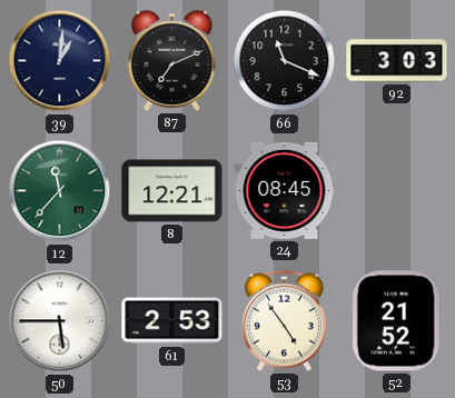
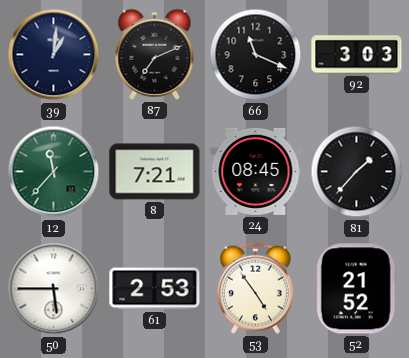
8: 12:21 -> 7:21 (155, 172)
81: none -> 1:37 (357, 172)
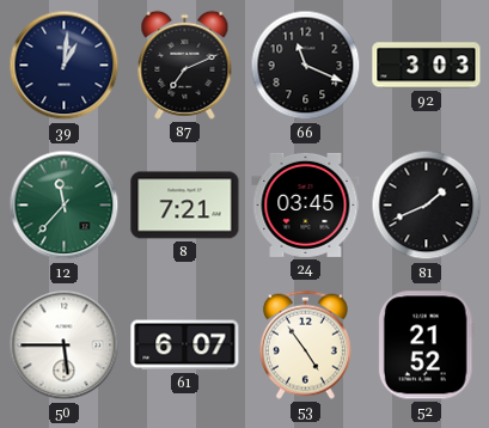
24: 08:45 -> 03:45 (306, 204)
81: 1:37 -> 1:41 (427, 206)
61: 2:53 -> 6:07 (185, 346)
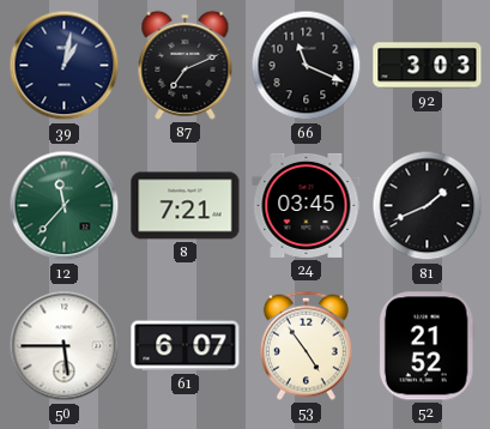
39: 1:01 -> 1:02 (65, 66)
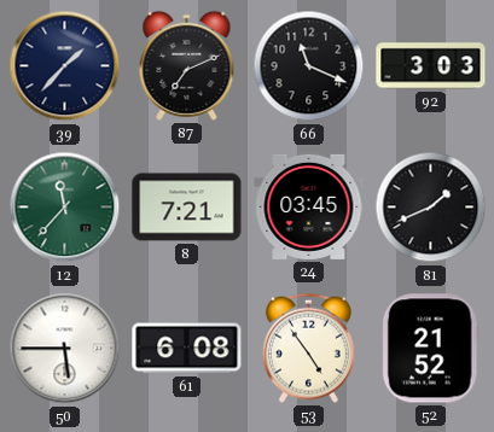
39: 1:02 -> 1:37 (65, 66)
61: 6:07 -> 6:08 (187, 349)
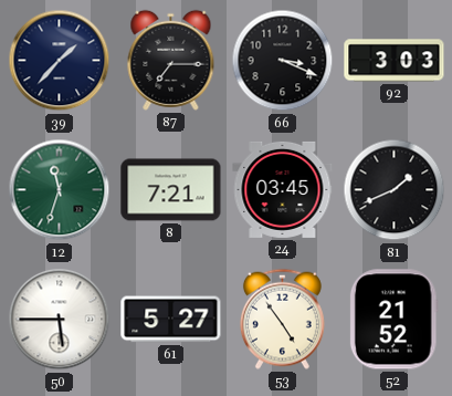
87: 7:11 -> 7:15 (171, 60)
66: 11:19 -> 3:19 (283, 61)
12: 11:37 -> 11:33 (60, 190)
61: 6:08 -> 5:27 (171, 320)
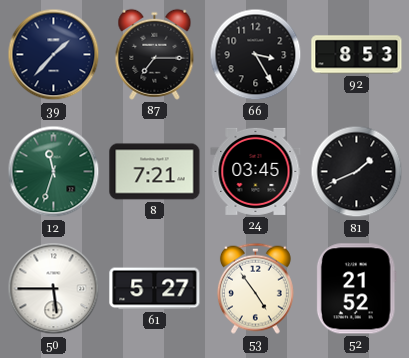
66: 3:19 -> 3:25 (256, 55)
92: 3:03 -> 8:53 (357, 55)
